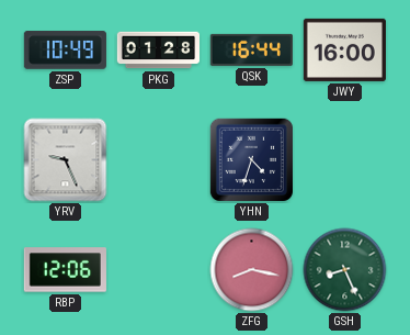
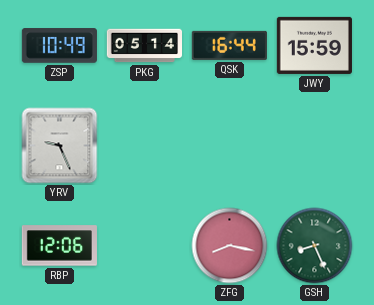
PKG: 01:28 -> 05:14 (144, 46)
JWY: 16:00 -> 15:59 (314, 45)
YHN: 4:33 -> none (251, 159)
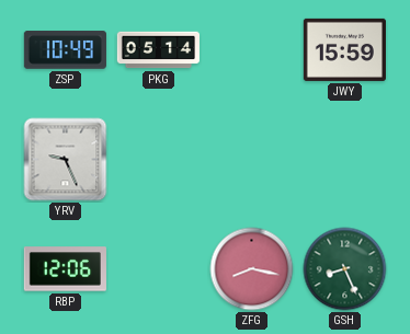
QSK: 16:44 -> none (229, 45)
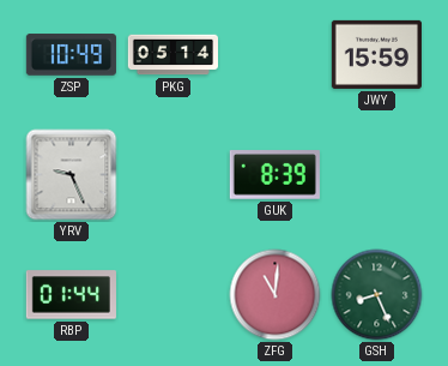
GUK: none -> 8:39 (274, 175)
RBP: 12:06 -> 01:44 (71, 295)
ZFG: 8:17 -> 11:01 (276, 295)
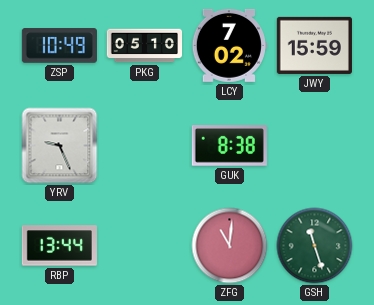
PKG: 05:14 -> 05:10 (144, 46)
LCY: none -> 7:02 (229, 45)
GUK: 8:39 -> 8:38 (229, 146)
RBP: 01:44 -> 13:44 (59, 246)
GSH: 8:26 -> 11:27 (315, 246)
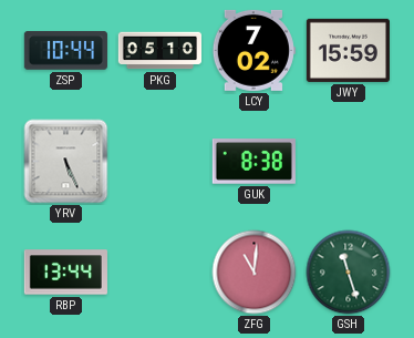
ZSP: 10:49 -> 10:44 (65, 51)
YRV: 9:26 -> 5:26 (66, 162)
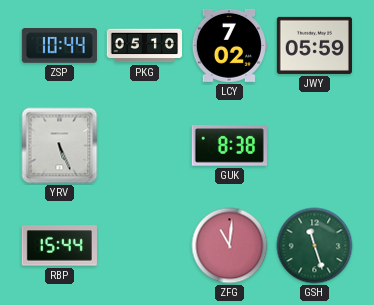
JWY: 15:59 -> 05:59 (314, 45)
RBP: 13:44 -> 15:44 (59, 246)
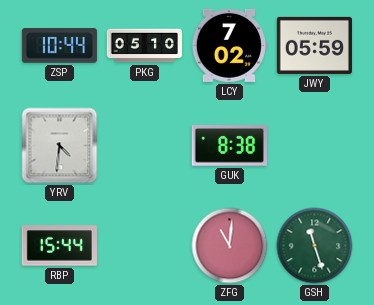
YRV: 5:26 -> 4:31 (60, 146)
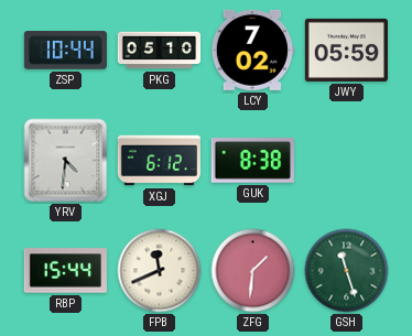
XGJ: none -> 6:12 (159, 161)
FPB: none -> 11:41 (160, 271)
ZFG: 11:01 -> 1:31 (253, 271)
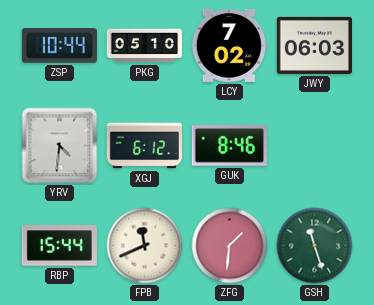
JWY: 05:59 -> 06:03 (314, 45)
GUK: 8:38 -> 8:46 (229, 146)
